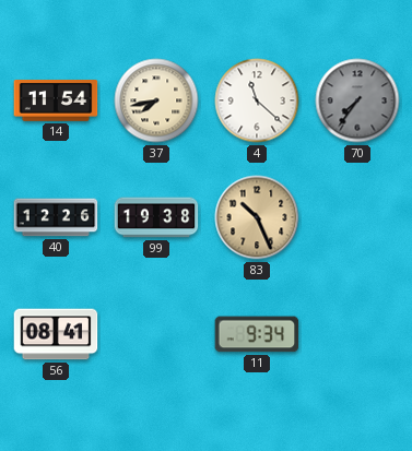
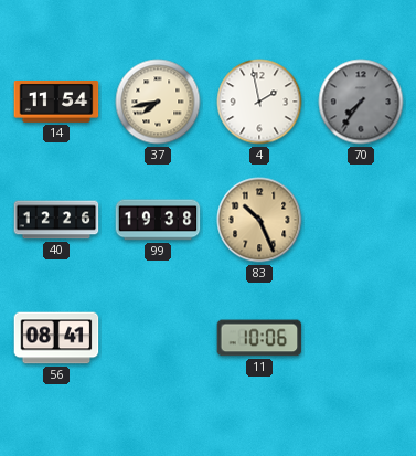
4: 11:22 -> 1:58 (259, 102)
11: 9:34 -> 10:06 (259, 338)
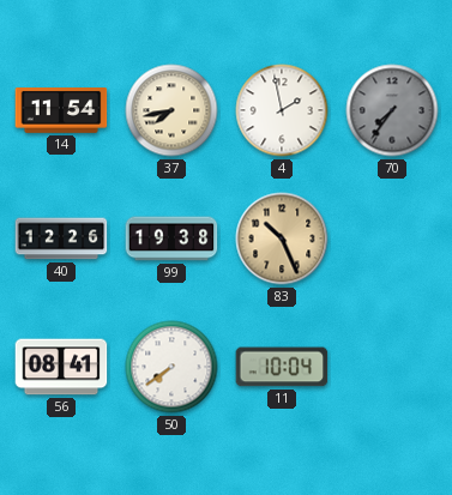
50: none -> 7:39 (171, 367)
11: 10:06 -> 10:04 (282, 367)
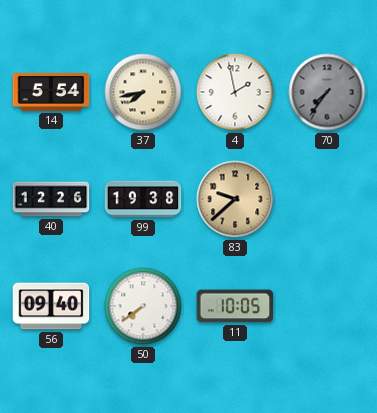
14: 11:54 -> 5:54 (51, 93)
83: 10:26 -> 9:38 (235, 199)
56: 08:41 -> 09:40 (51, 306)
11: 10:04 -> 10:05 (235, 306)
